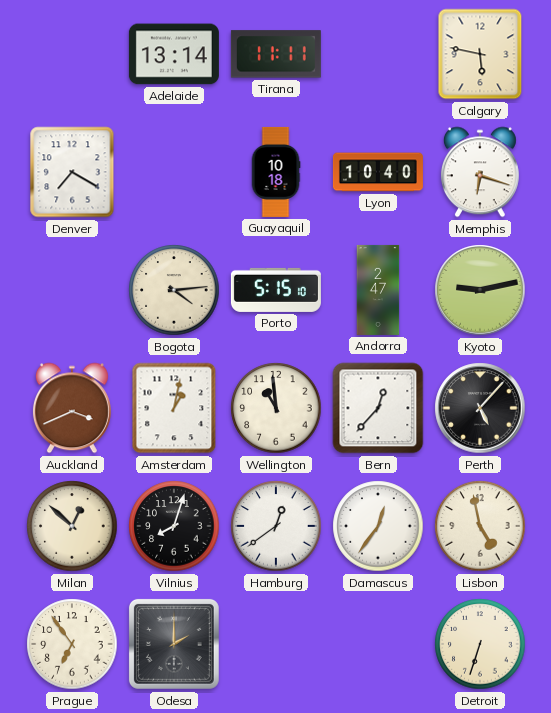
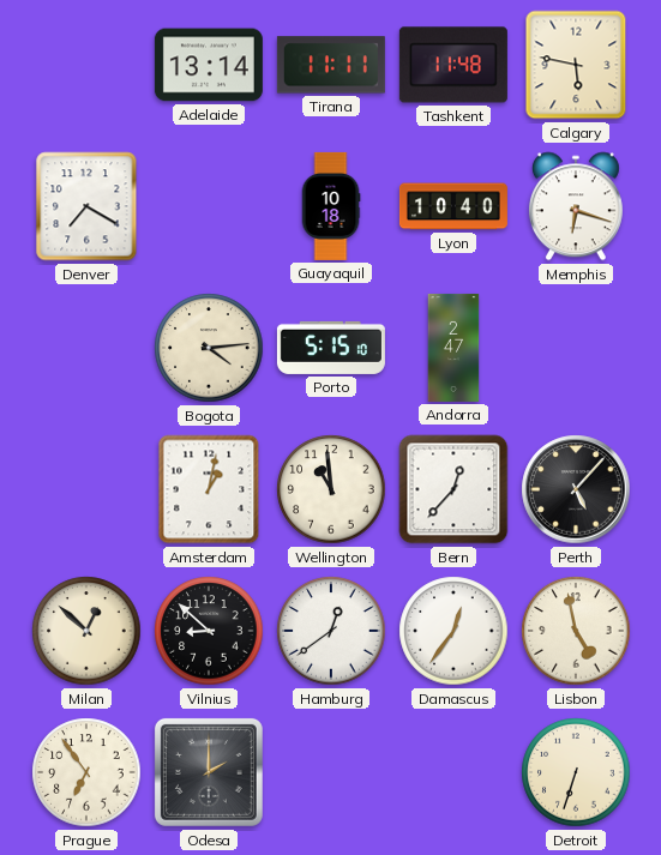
Tashkent: none -> 11:48 (453, 65)
Kyoto: 9:13 -> none (480, 290)
Auckland: 3:41 -> none (72, 408)
Vilnius: 8:03 -> 8:52 (209, 631)
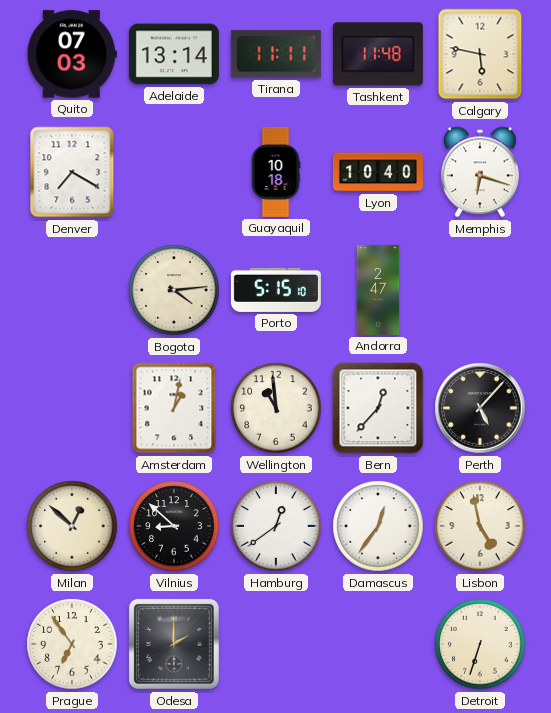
Quito: none -> 07:03 (72, 54)
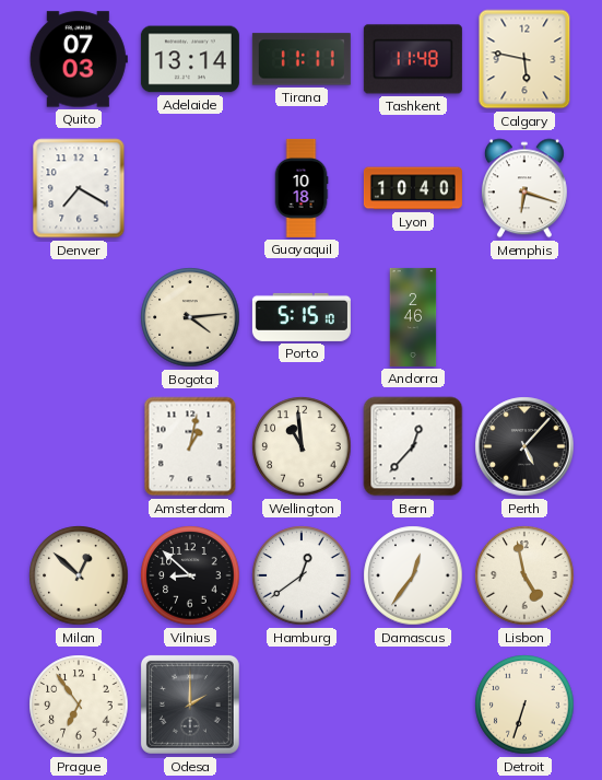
Andorra: 2:47 -> 2:46 (413, 317)
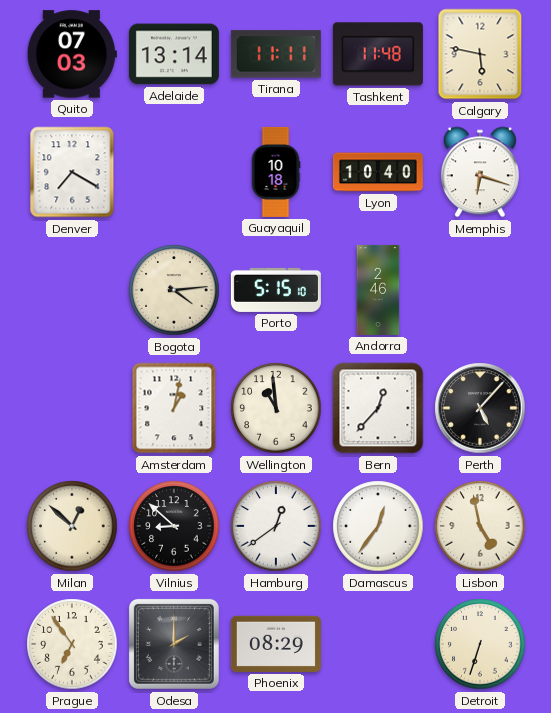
Phoenix: none -> 08:29 (276, 644)
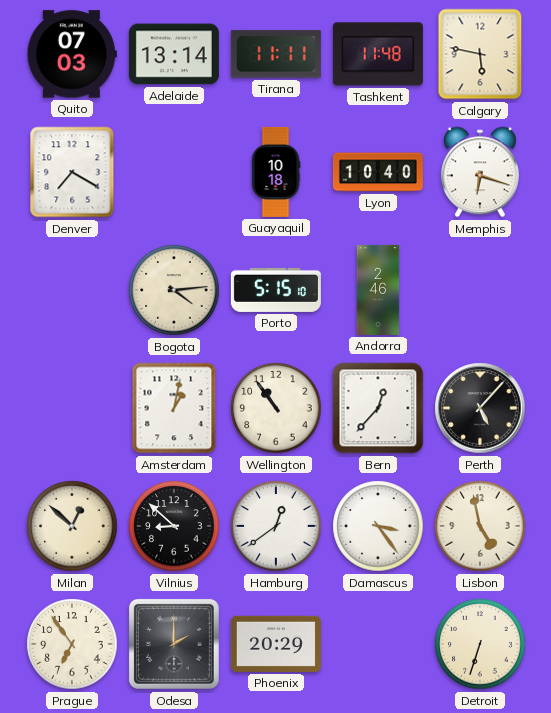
Wellington: 10:59 -> 10:54 (276, 408)
Damascus: 12:36 -> 3:24 (378, 526)
Phoenix: 08:29 -> 20:29 (276, 644)
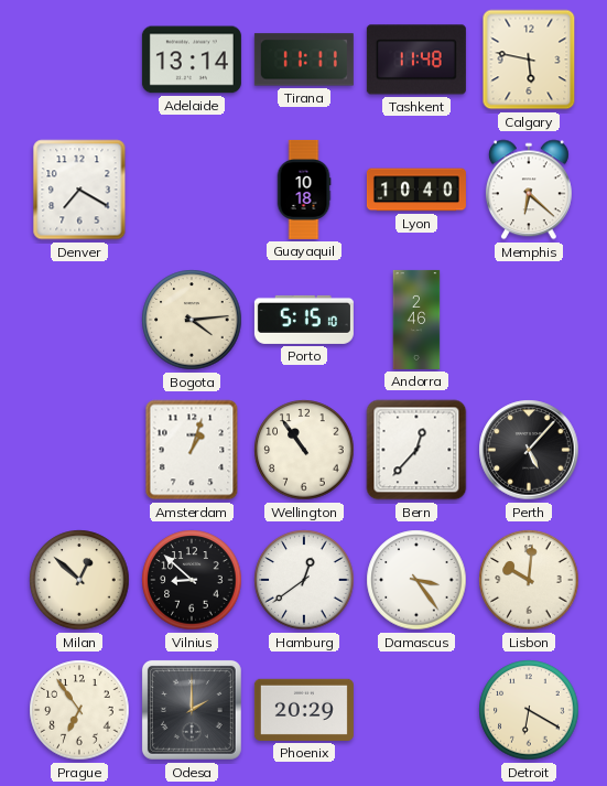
Quito: 07:03 -> none (72, 54)
Memphis: 6:18 -> 6:22 (529, 190)
Amsterdam: 1:02 -> 1:03 (192, 450)
Lisbon: 4:58 -> 10:01 (529, 580)
Detroit: 6:33 -> 6:20 (529, 710)
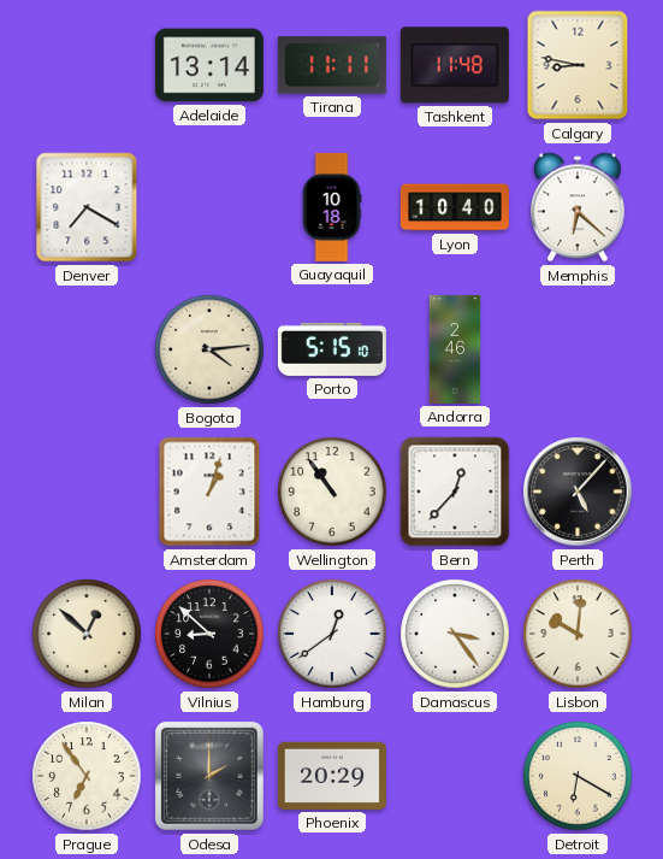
Calgary: 5:47 -> 8:47 (578, 65)
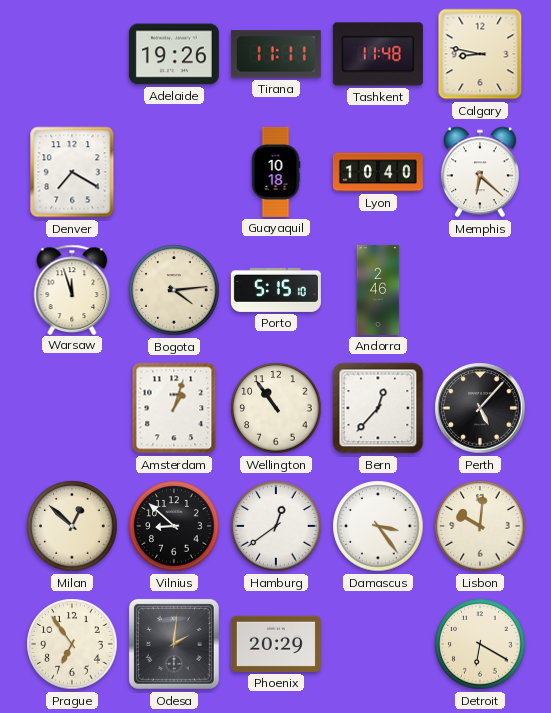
Adelaide: 13:14 -> 19:26 (174, 54)
Warsaw: none -> 11:57 (72, 289)
Odesa: 2:00 -> 2:01 (174, 644)
